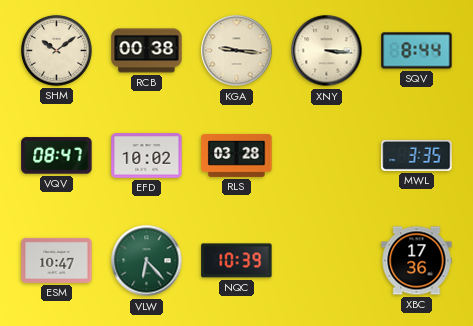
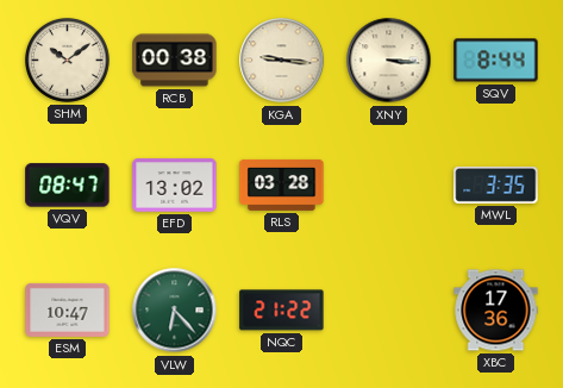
EFD: 10:02 -> 13:02 (175, 186)
NQC: 10:39 -> 21:22 (282, 311)
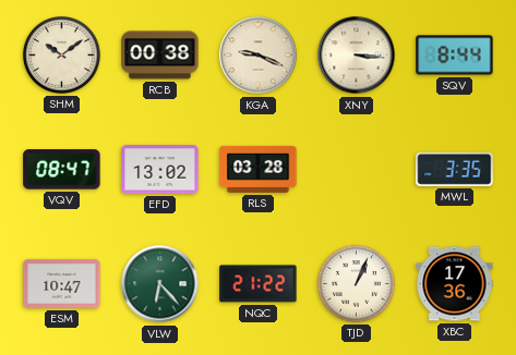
KGA: 9:16 -> 9:19 (259, 56)
TJD: none -> 1:04 (356, 284)
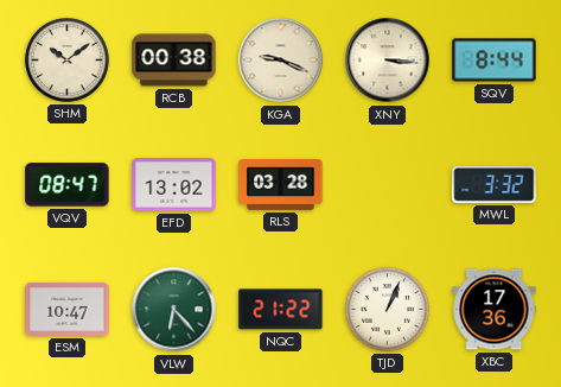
MWL: 3:35 -> 3:32 (495, 184)
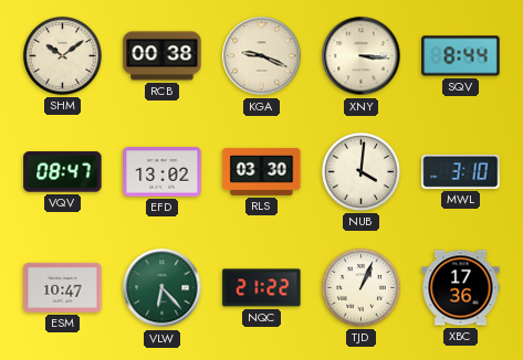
RLS: 03:28 -> 03:30 (262, 171)
NUB: none -> 4:01 (360, 172)
MWL: 3:32 -> 3:10 (461, 171)
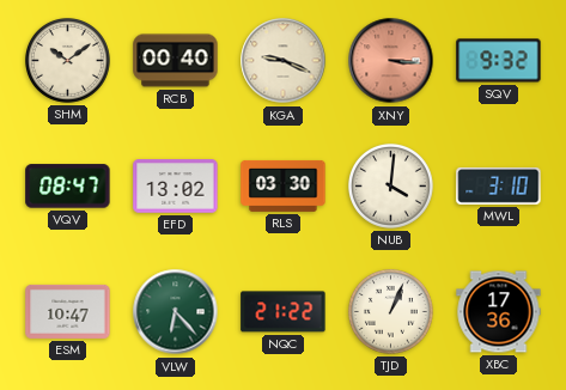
RCB: 00:38 -> 00:40 (176, 61)
XNY dial: cream -> salmon (391, 61)
SQV: 8:44 -> 9:32 (499, 61)
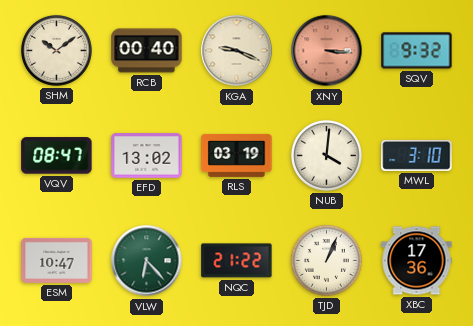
RLS: 03:30 -> 03:19 (237, 155)
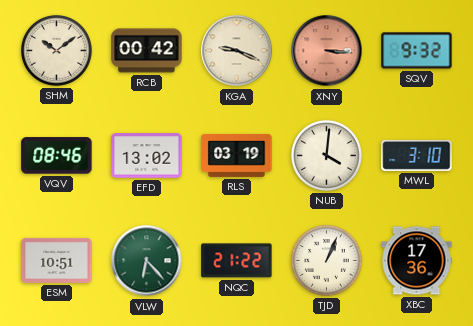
RCB: 00:40 -> 00:42 (147, 51)
VQV: 08:47 -> 08:46 (57, 156)
ESM: 10:47 -> 10:51 (57, 260)
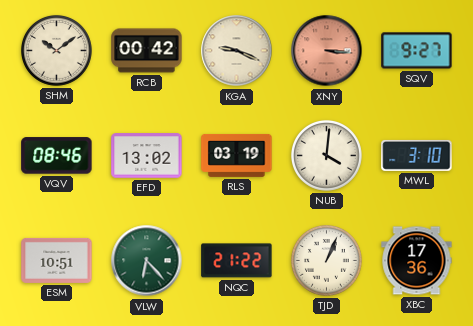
SQV: 9:32 -> 9:27 (417, 51)
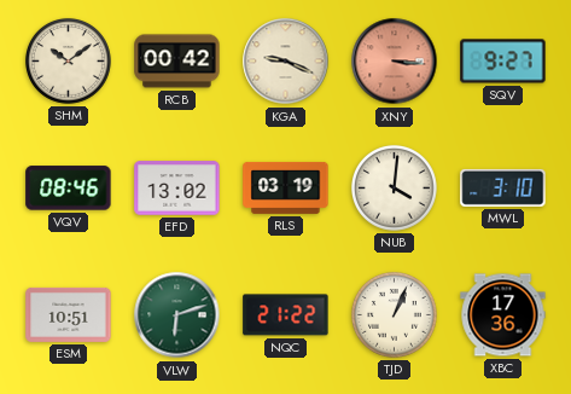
VLW: 6:23 -> 6:12 (177, 315)
